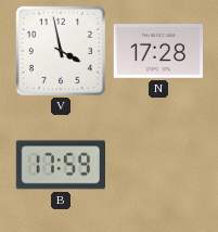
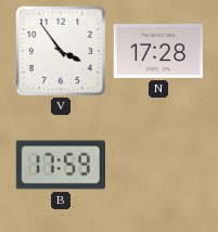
V: 3:58 -> 3:54 (61, 51)
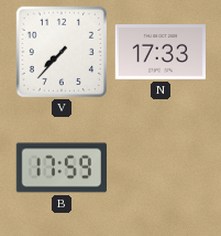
V: 3:54 -> 7:37 (62, 52)
N: 17:28 -> 17:33 (159, 52)
